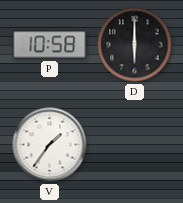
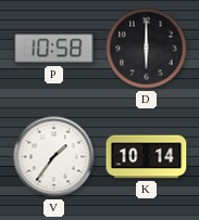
K: none -> 10:14 (147, 157)
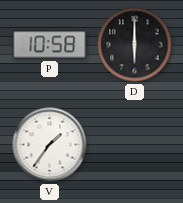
K: 10:14 -> none (147, 157)
